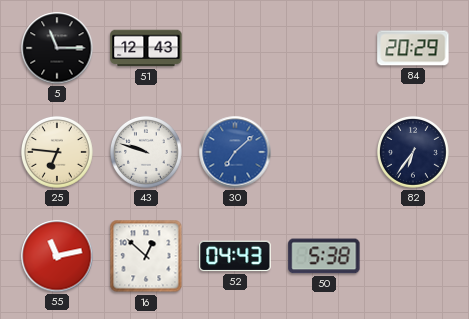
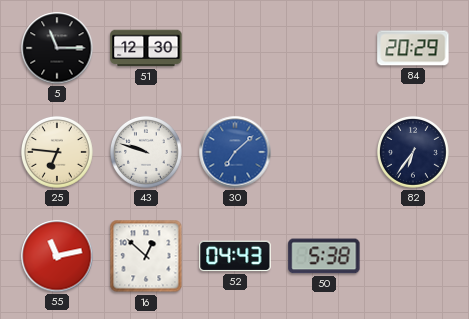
51: 12:43 -> 12:30 (146, 48)
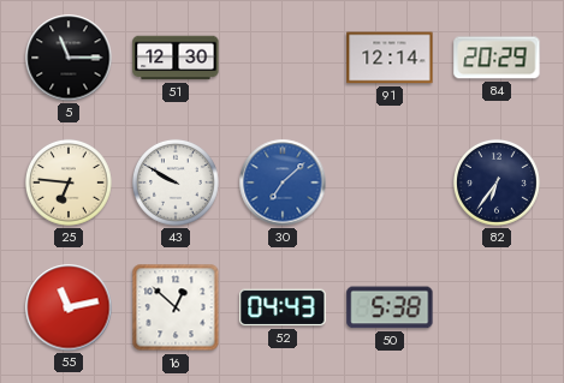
91: none -> 12:14 (390, 58)
43: 9:48 -> 9:50 (176, 182)
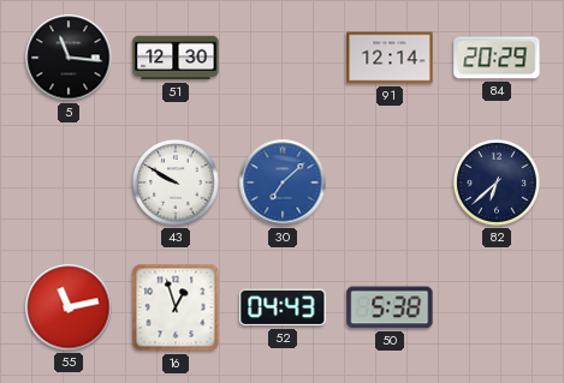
5: 11:15 -> 11:16 (69, 58)
25: 6:46 -> none (69, 182)
82: 6:36 -> 6:38 (497, 182)
16: 12:52 -> 12:57 (176, 307)
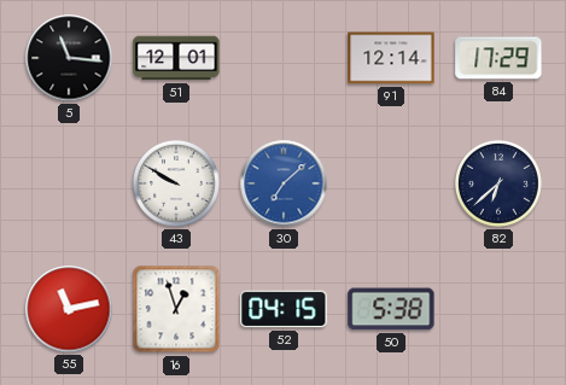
51: 12:30 -> 12:01 (176, 58)
84: 20:29 -> 17:29 (498, 58)
52: 04:43 -> 04:15 (284, 309)
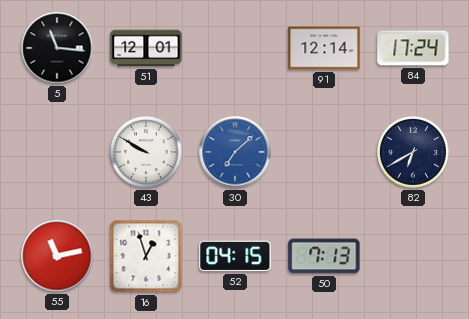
84: 17:29 -> 17:24 (413, 48)
82: 6:38 -> 6:40 (413, 152)
50: 5:38 -> 7:13 (324, 256)
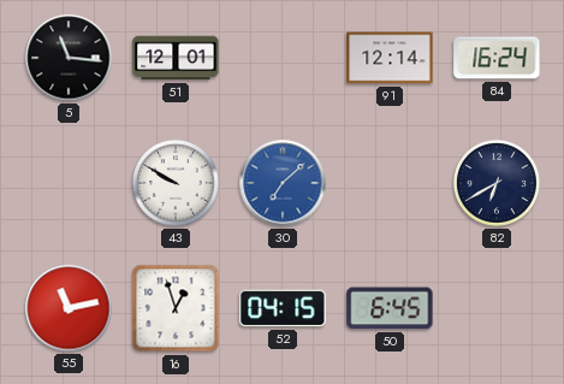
84: 17:24 -> 16:24 (497, 58)
50: 7:13 -> 6:45 (390, 308)
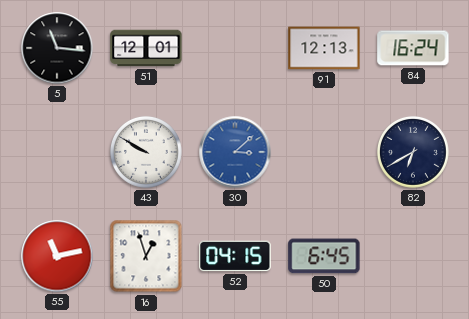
91: 12:14 -> 12:13 (324, 48)
30: 7:08 -> 3:08 (235, 152)
